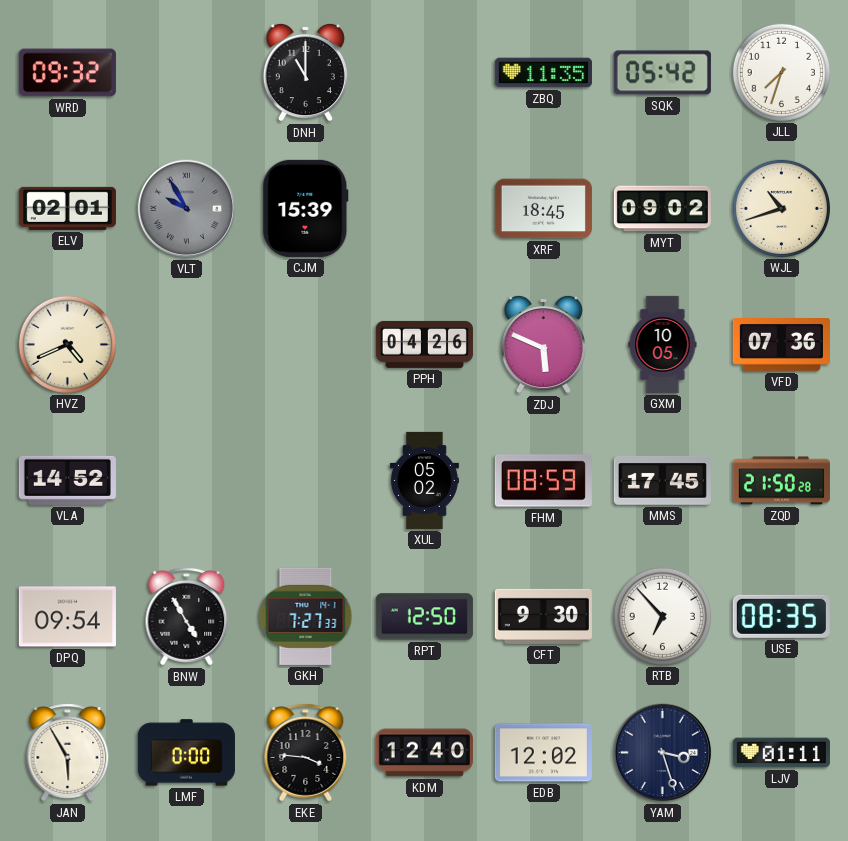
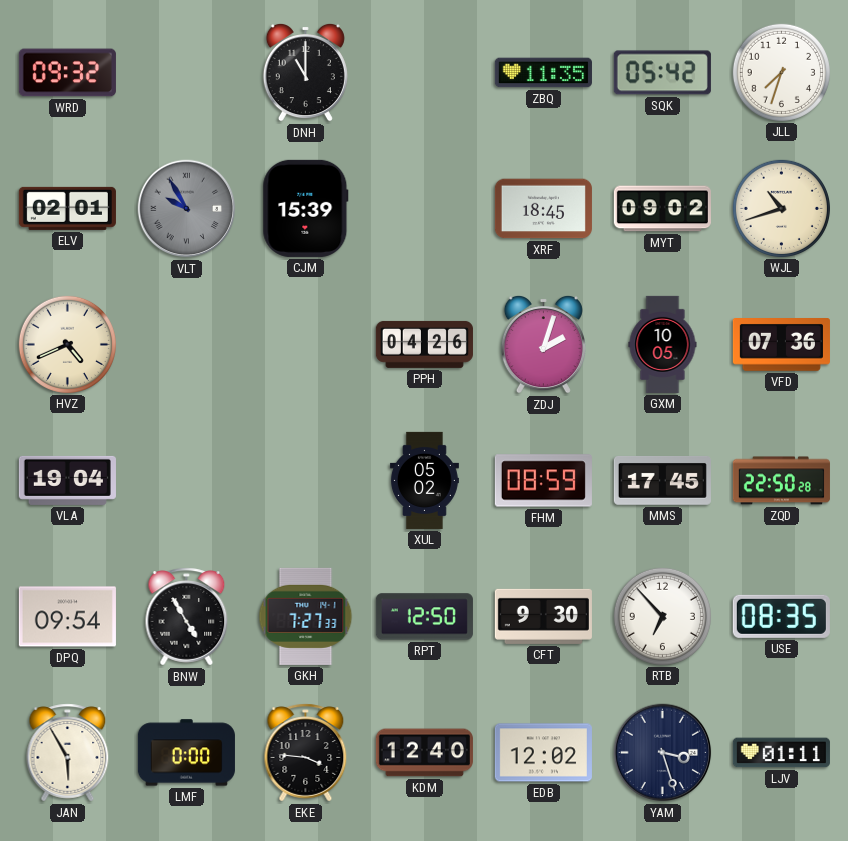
ZDJ: 5:49 -> 2:03 (543, 344)
VLA: 14:52 -> 19:04 (67, 480)
ZQD: 21:50 -> 22:50 (781, 481)
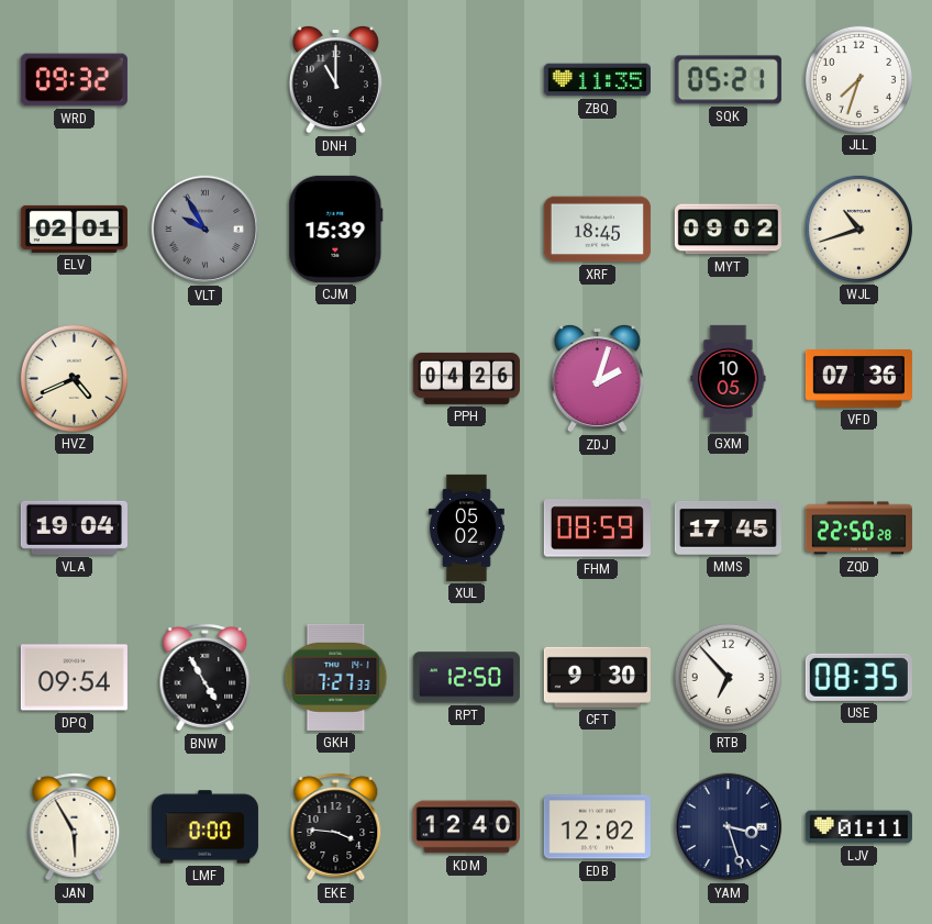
SQK: 05:42 -> 05:21 (728, 80)
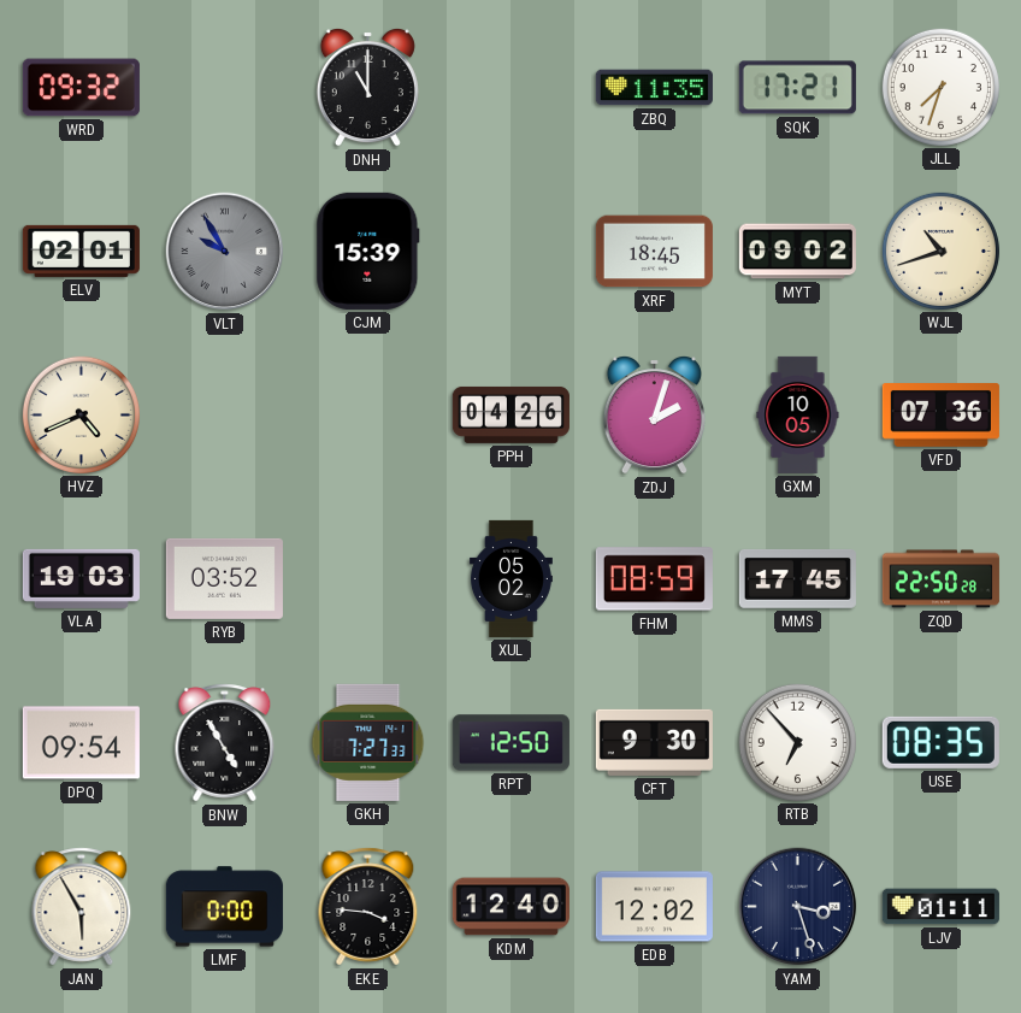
SQK: 05:21 -> 17:21 (797, 88)
VLA: 19:04 -> 19:03 (81, 578)
RYB: none -> 03:52 (224, 578)
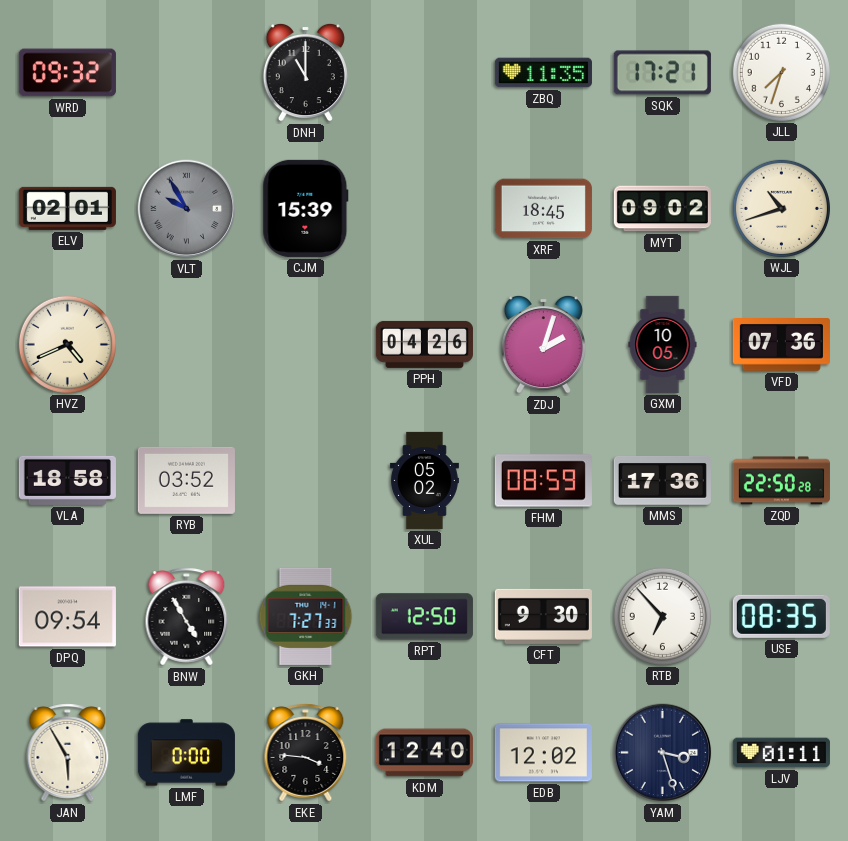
VLA: 19:03 -> 18:58 (67, 480)
MMS: 17:45 -> 17:36 (662, 481)
